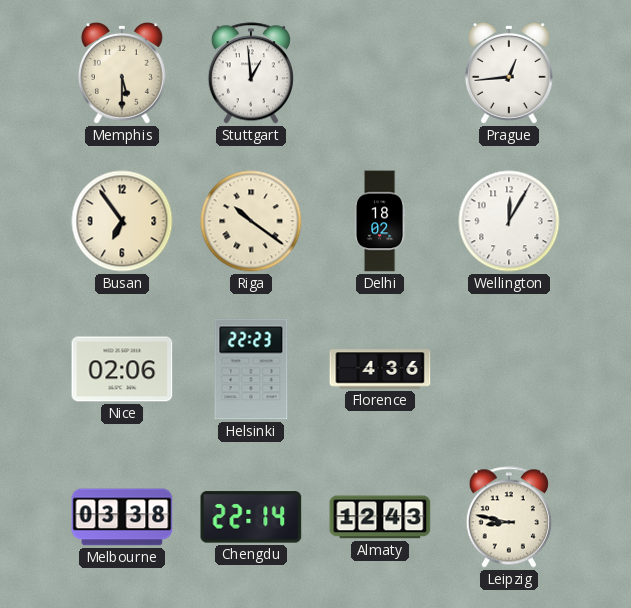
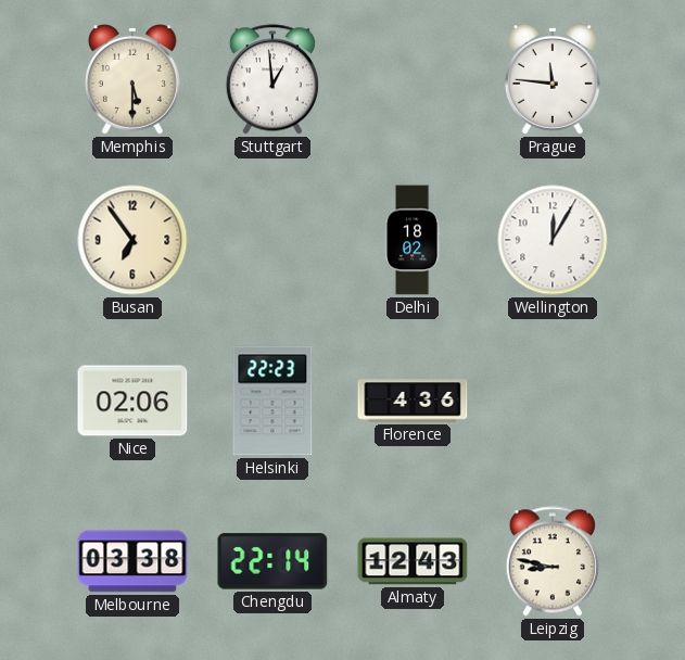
Prague: 12:44 -> 11:46 (553, 79)
Riga: 10:21 -> none (251, 221)
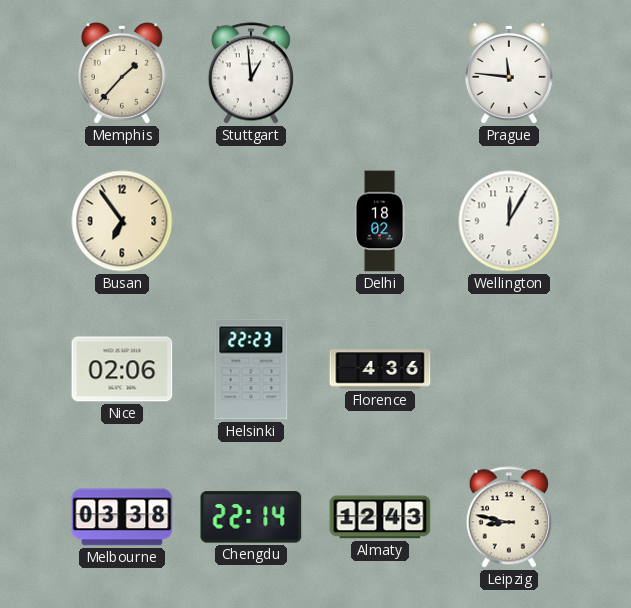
Memphis: 5:30 -> 1:37 (122, 73)
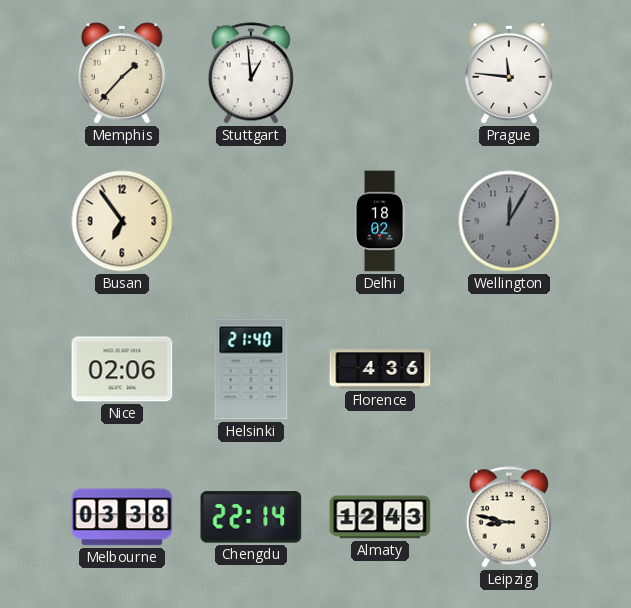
Wellington dial: white -> grey (509, 221)
Helsinki: 22:23 -> 21:40 (251, 369)
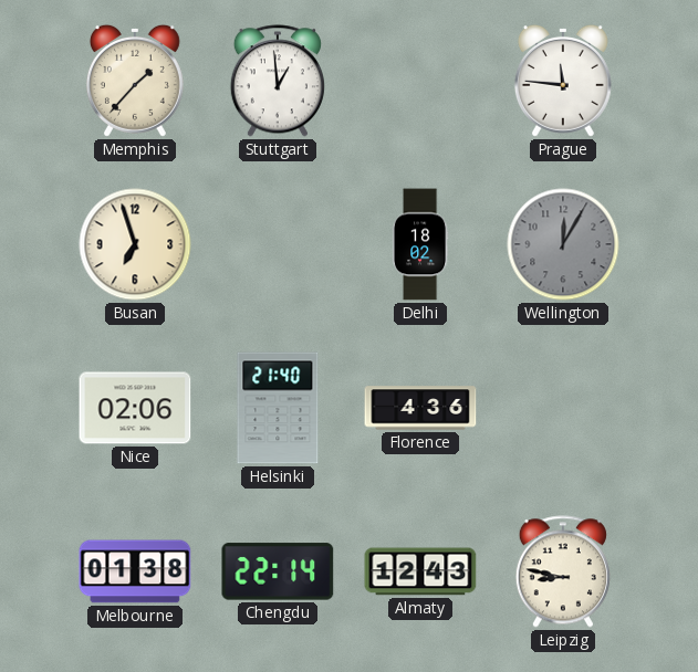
Busan: 6:54 -> 6:57 (135, 244)
Melbourne: 03:38 -> 01:38 (135, 571)
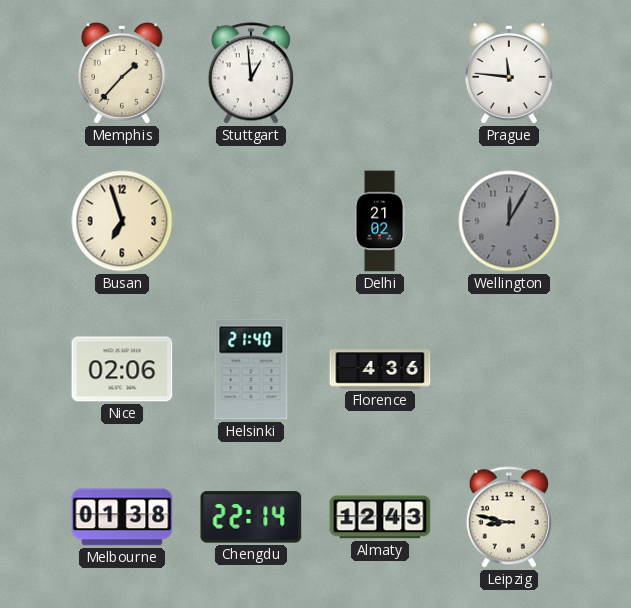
Delhi: 18:02 -> 21:02 (380, 221)
